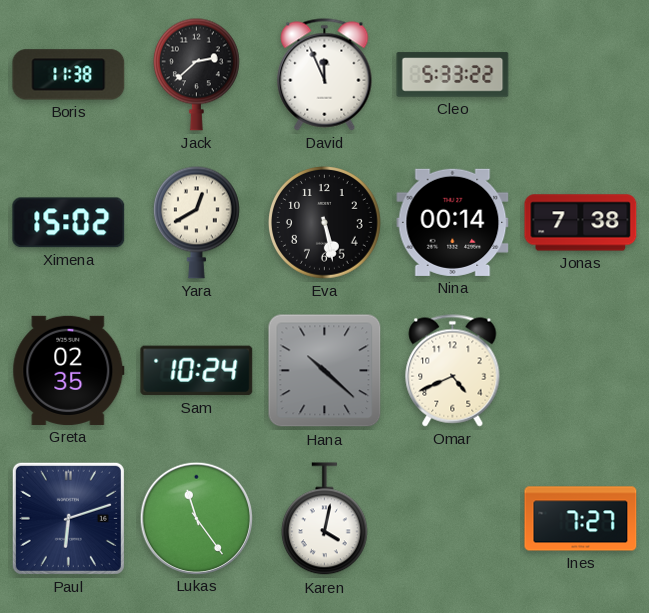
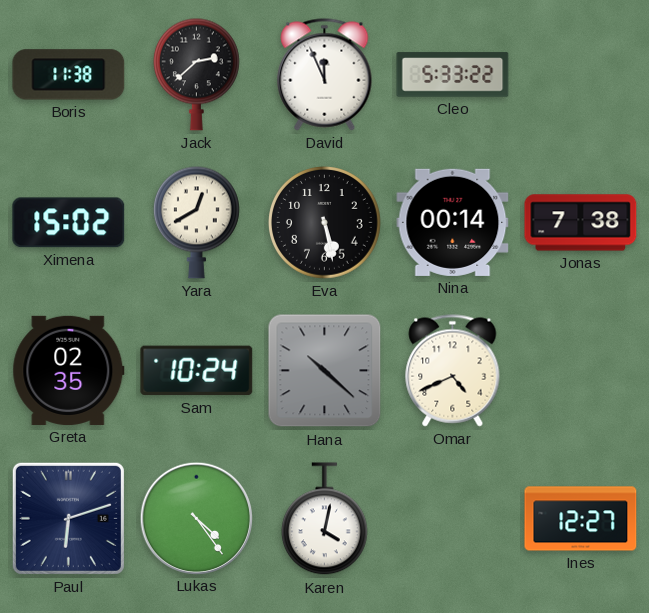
Lukas: 11:24 -> 4:24 (196, 518)
Ines: 7:27 -> 12:27 (581, 519)
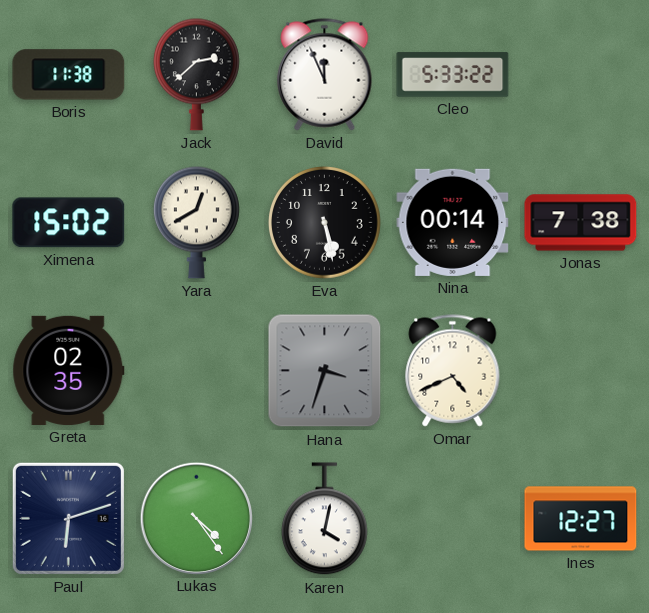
Sam: 10:24 -> none (197, 371)
Hana: 10:22 -> 3:33 (325, 371)
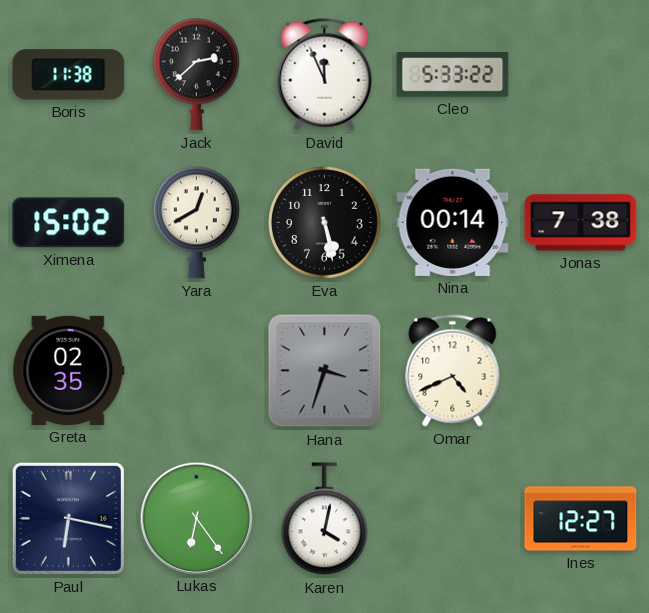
Paul: 6:12 -> 6:17 (68, 518)
Lukas: 4:24 -> 6:24 (196, 518)
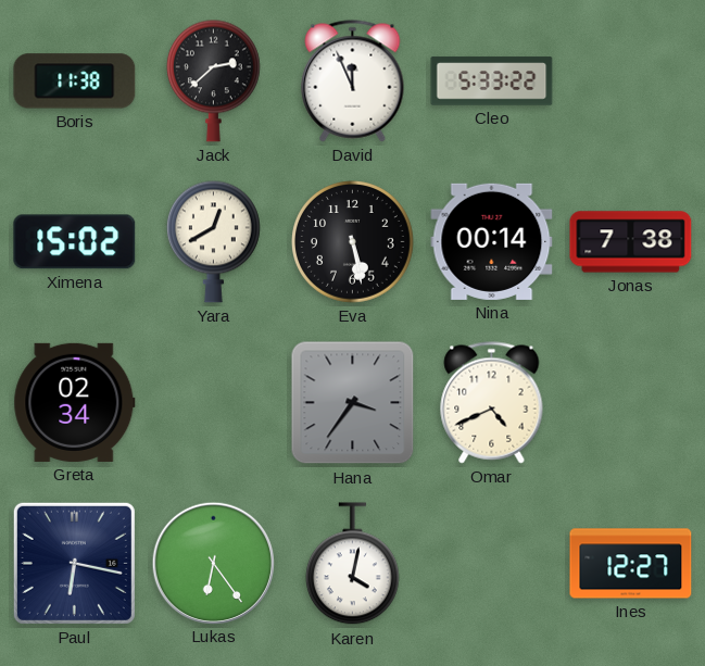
Greta: 02:35 -> 02:34 (75, 402)
Hana: 3:33 -> 3:36 (353, 403)
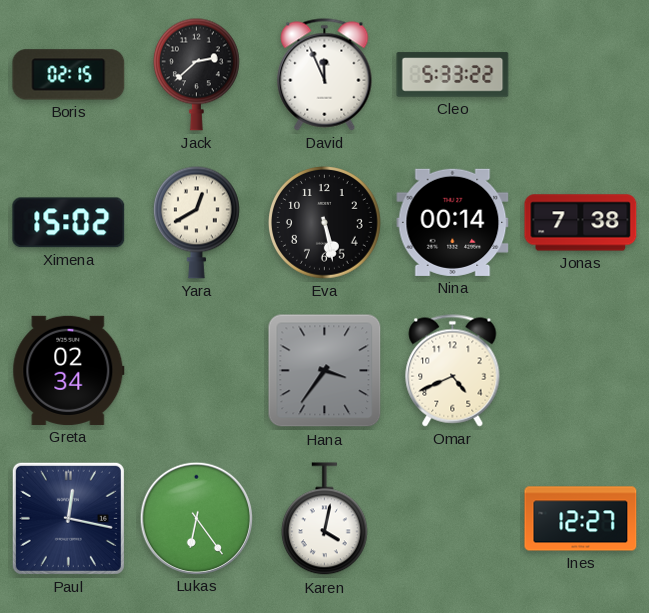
Boris: 11:38 -> 02:15 (69, 75)
Paul: 6:17 -> 12:17 (68, 518)
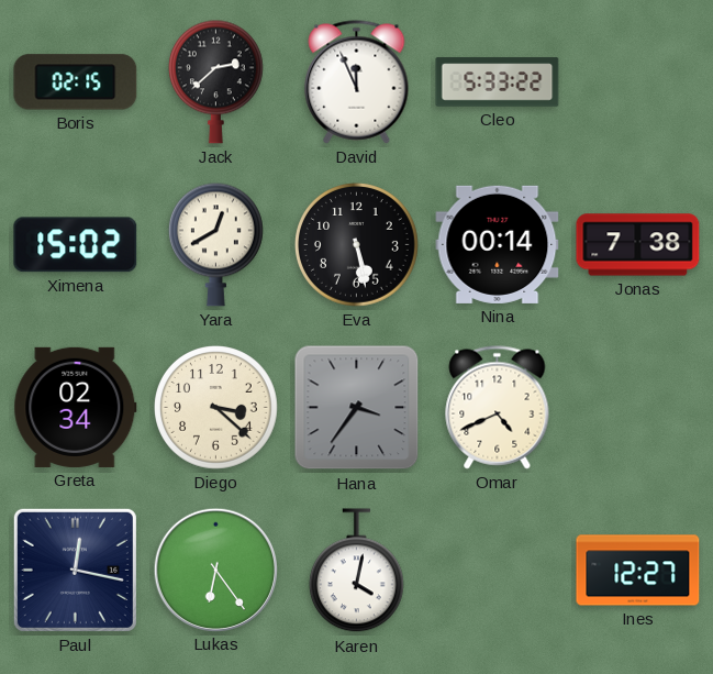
Diego: none -> 3:22 (216, 408)
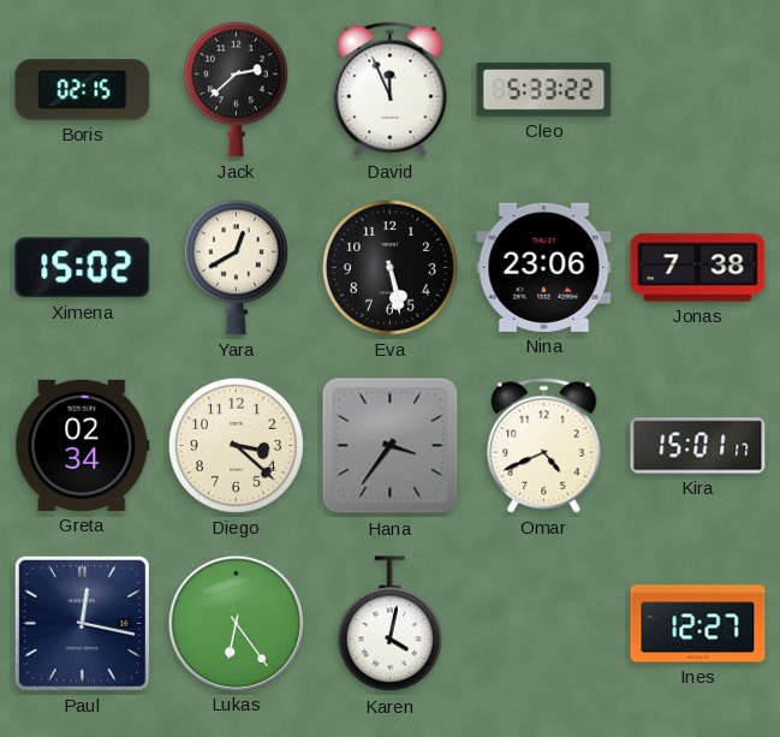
Nina: 00:14 -> 23:06 (544, 267)
Kira: none -> 15:01 (698, 446)
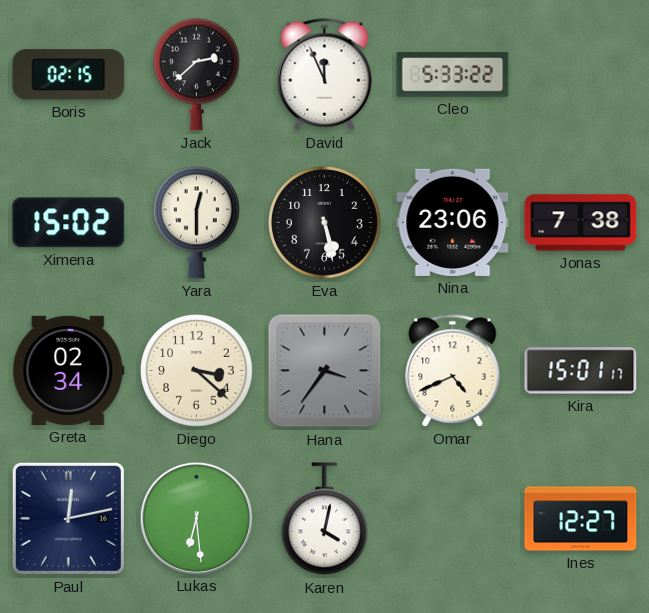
Yara: 12:40 -> 12:30 (196, 222)
Paul: 12:17 -> 12:13 (68, 518)
Lukas: 6:24 -> 6:29 (196, 518)
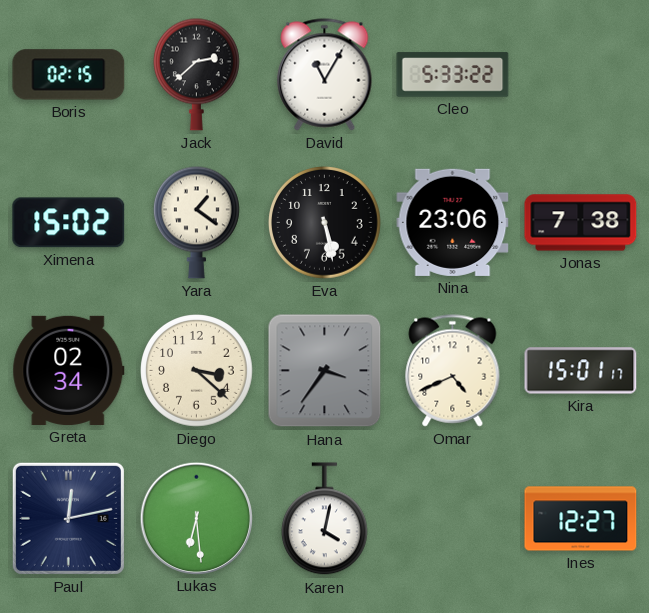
David: 11:56 -> 11:05 (325, 75)
Yara: 12:30 -> 1:21 (196, 222)
